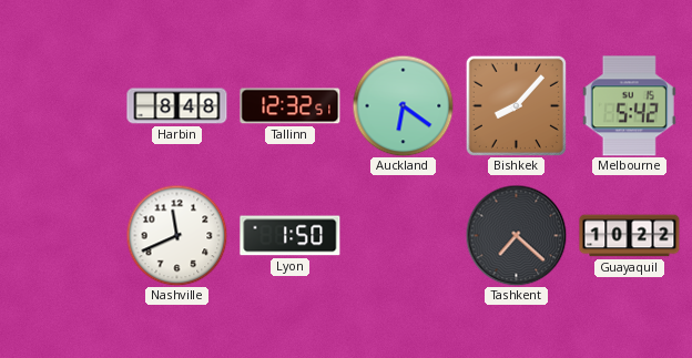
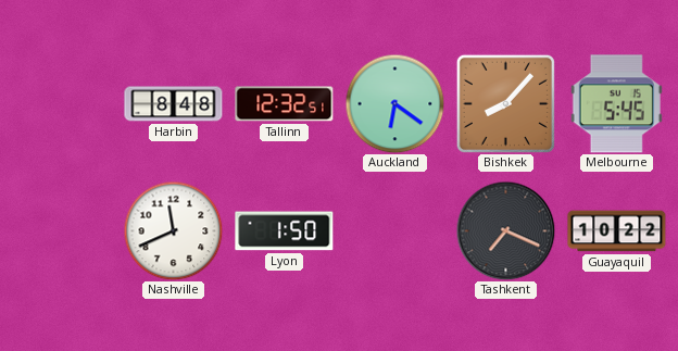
Melbourne: 5:42 -> 5:45 (616, 104)
Tashkent: 7:22 -> 7:19 (505, 230)
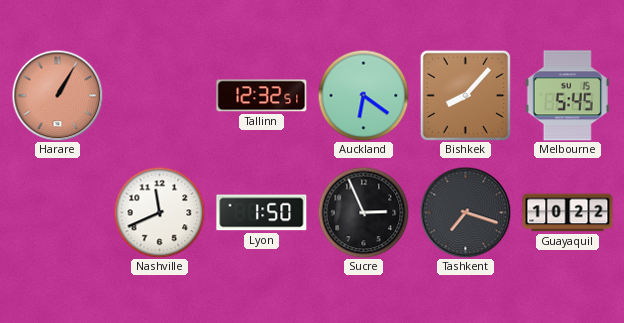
Harare: none -> 1:05 (57, 95)
Harbin: 8:48 -> none (174, 104)
Sucre: none -> 2:56 (363, 212)
Tashkent: 7:19 -> 7:18 (465, 212)
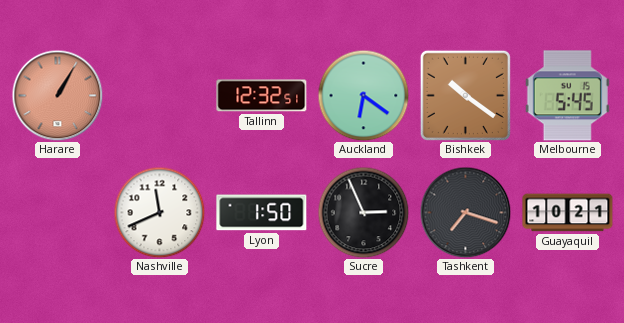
Bishkek: 8:07 -> 10:21 (465, 95)
Guayaquil: 10:22 -> 10:21 (568, 213)
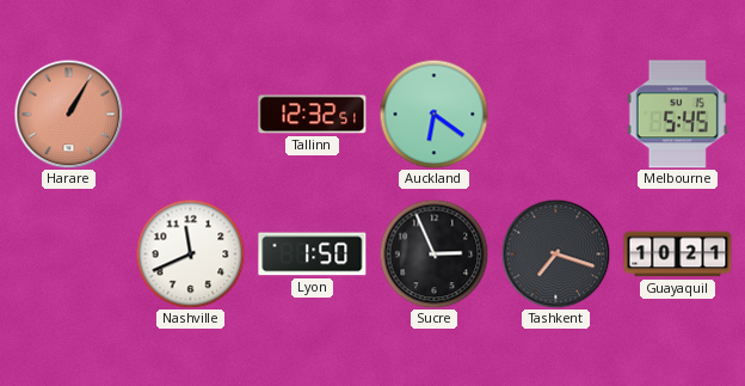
Bishkek: 10:21 -> none (465, 95)
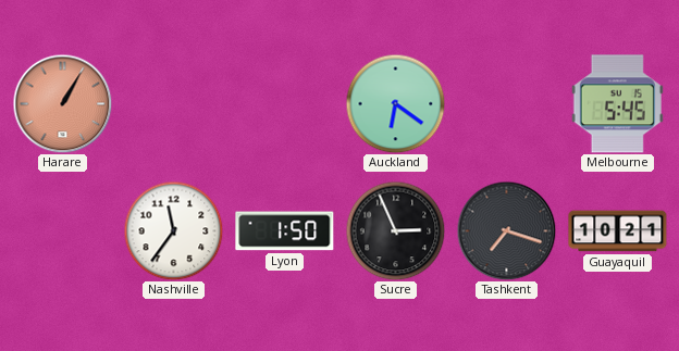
Tallinn: 12:32 -> none (313, 115)
Nashville: 11:41 -> 11:36 (173, 230)
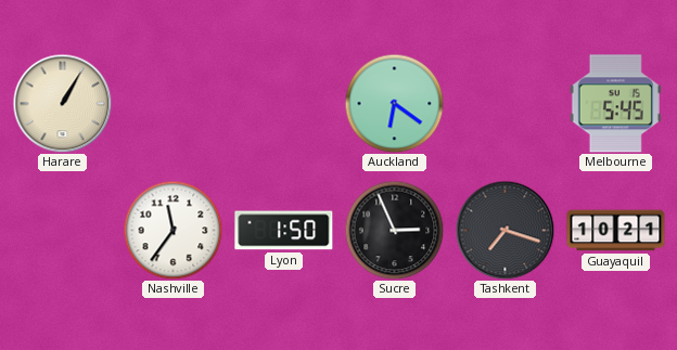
Harare dial: salmon -> cream (62, 103)
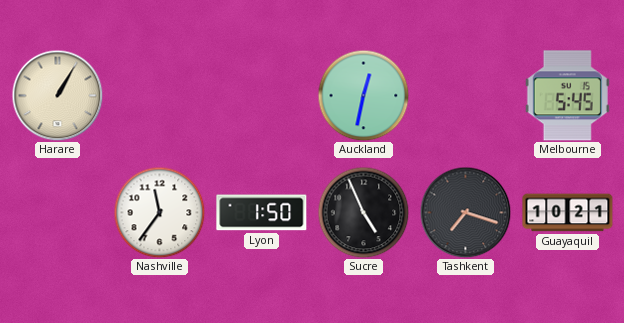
Auckland: 6:21 -> 12:32 (363, 95)
Sucre: 2:56 -> 4:56 (363, 212)
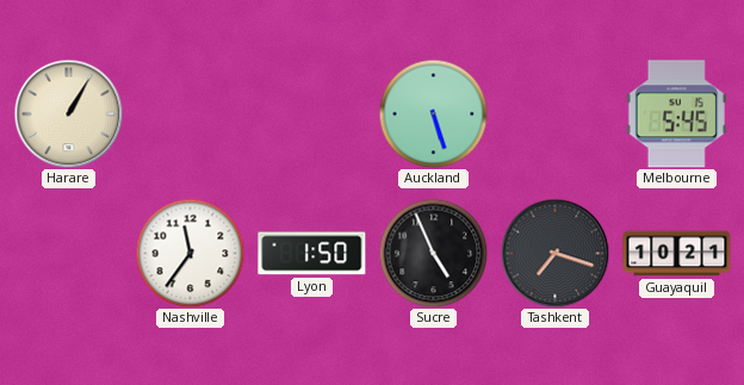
Auckland: 12:32 -> 5:27 (433, 113)
